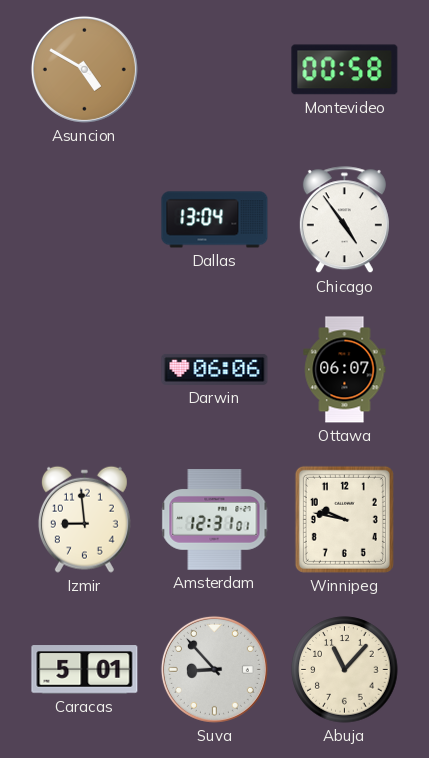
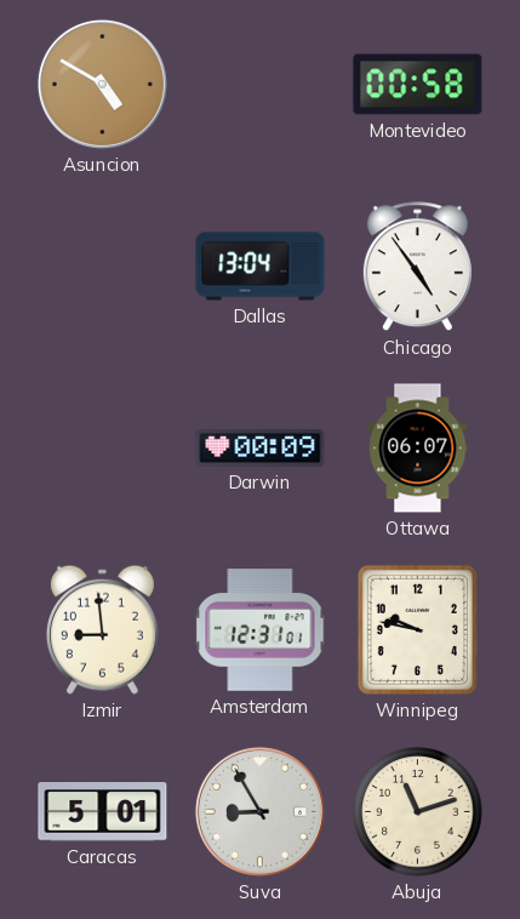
Darwin: 06:06 -> 00:09 (261, 449)
Suva: 8:53 -> 8:55 (259, 811)
Abuja: 11:07 -> 11:12 (418, 812)
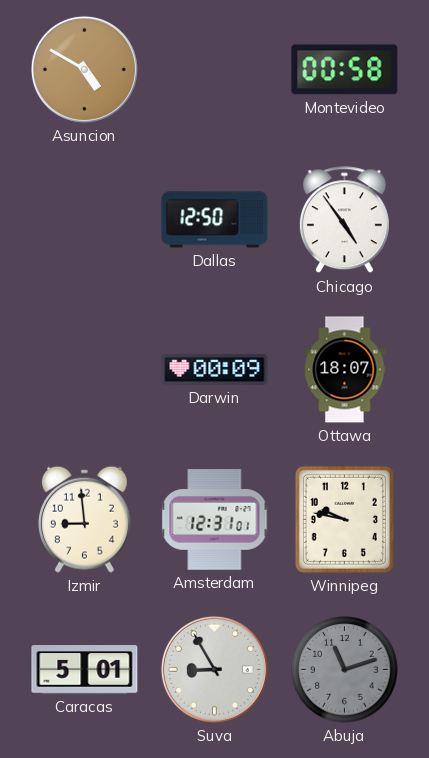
Dallas: 13:04 -> 12:50 (215, 220)
Ottawa: 06:07 -> 18:07 (345, 370)
Abuja dial: cream -> grey (345, 670)
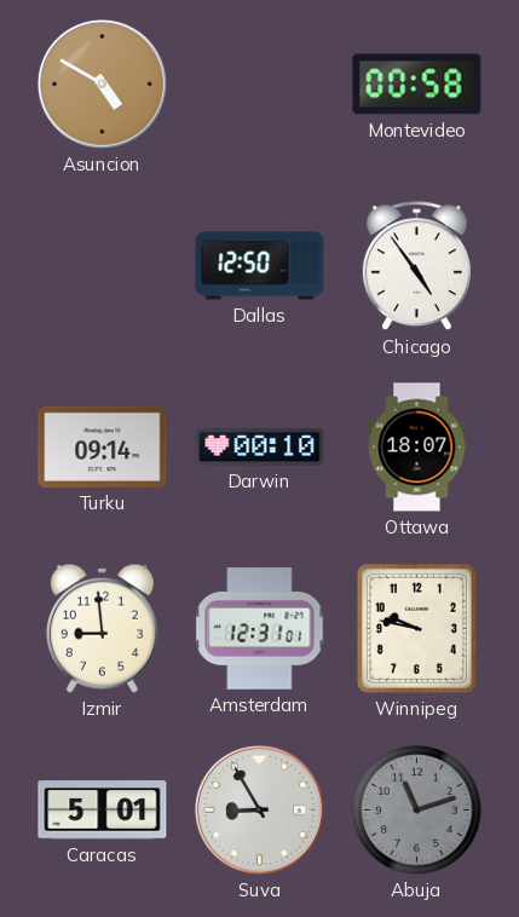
Turku: none -> 09:14 (103, 446)
Darwin: 00:09 -> 00:10 (260, 448)
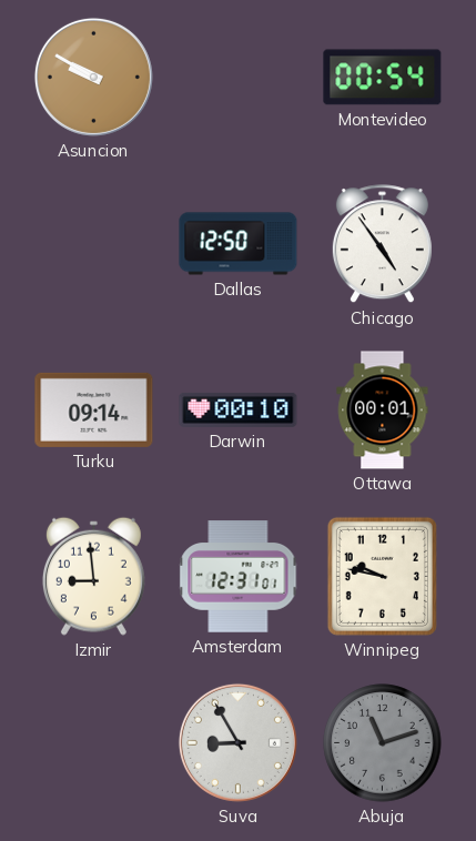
Asuncion: 4:50 -> 9:50 (93, 77)
Montevideo: 00:58 -> 00:54 (383, 78)
Ottawa: 18:07 -> 00:01 (383, 411)
Caracas: 5:01 -> none (103, 811)
